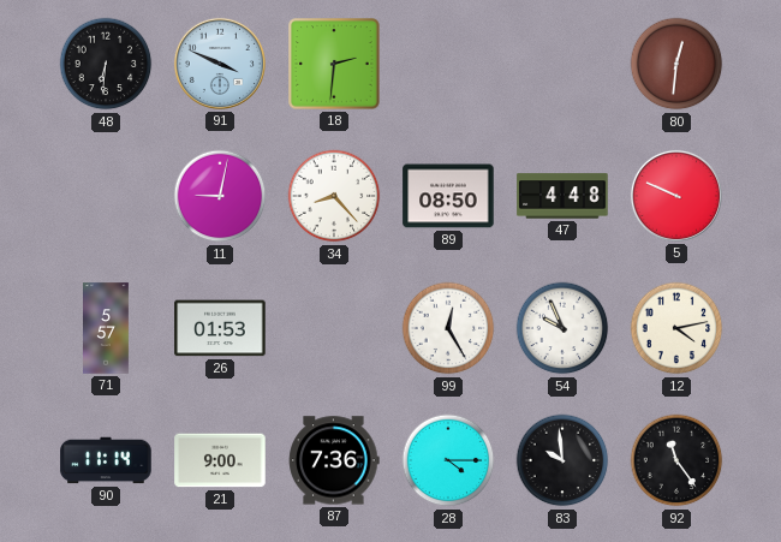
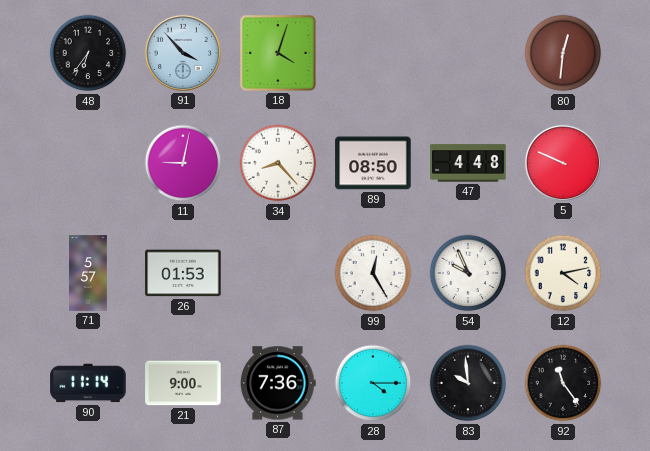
48: 6:31 -> 6:36 (88, 53)
91: 3:49 -> 3:53 (183, 53)
18: 2:31 -> 4:03 (278, 53)
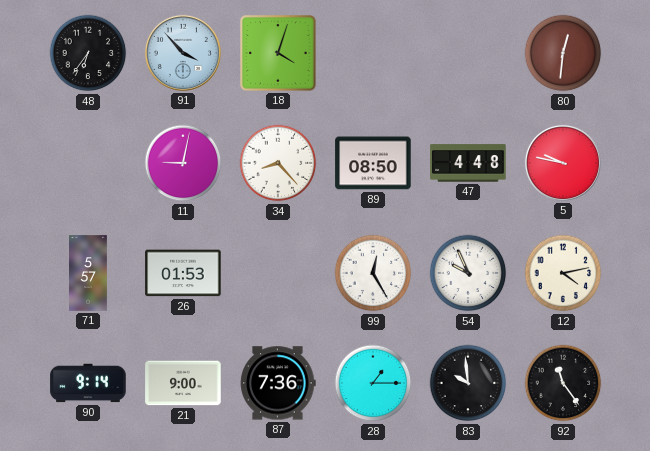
5: 9:49 -> 9:47 (563, 163)
90: 11:14 -> 9:14 (88, 383)
28: 4:15 -> 1:15 (373, 383)
